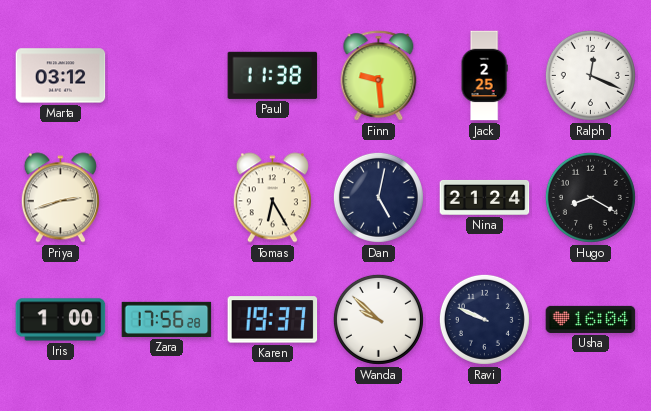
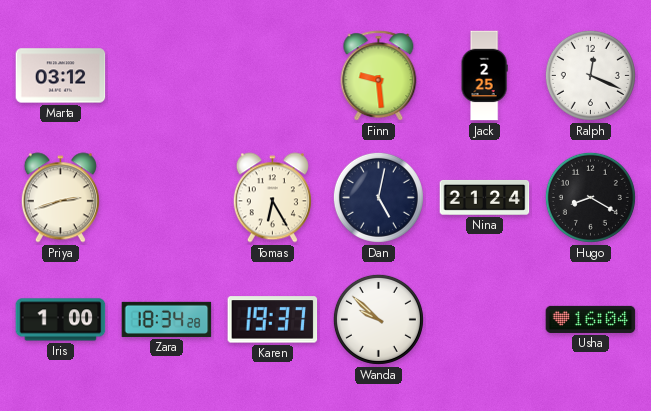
Paul: 11:38 -> none (273, 75)
Zara: 17:56 -> 18:34 (167, 319)
Ravi: 9:49 -> none (484, 319)
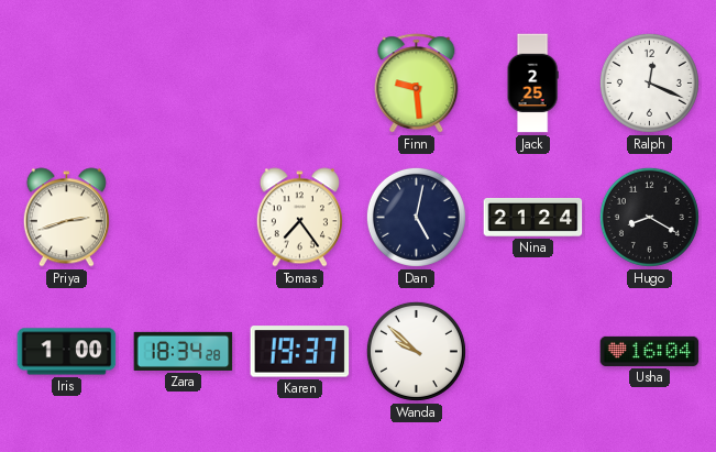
Marta: 03:12 -> none (61, 76)
Tomas: 6:25 -> 7:24 (299, 218)
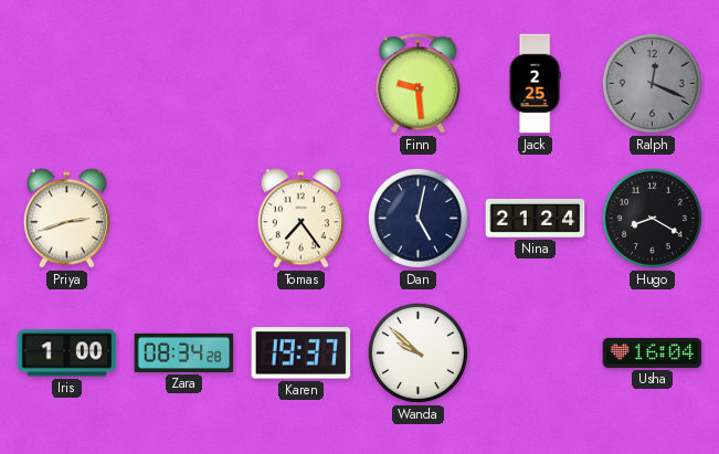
Ralph dial: white -> grey (652, 83)
Zara: 18:34 -> 08:34 (184, 352)
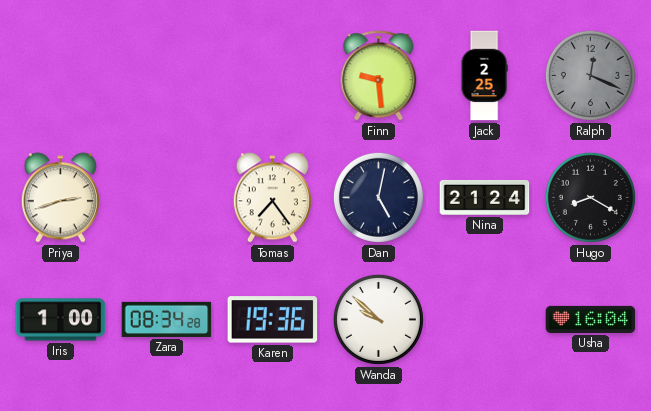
Karen: 19:37 -> 19:36 (273, 320)
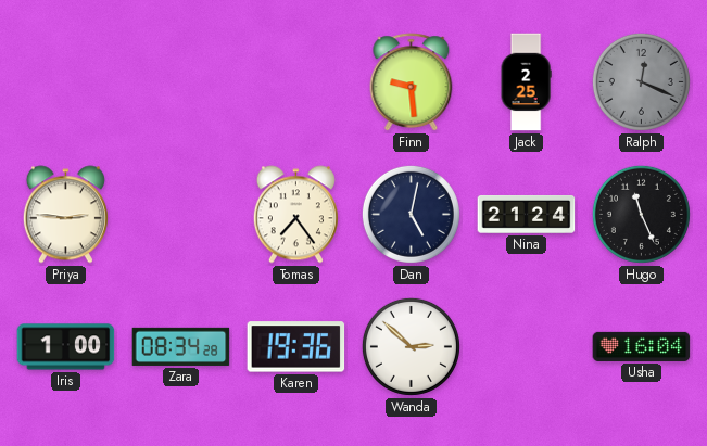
Priya: 2:42 -> 2:46 (65, 215)
Hugo: 8:20 -> 11:26 (641, 214)
Wanda: 9:52 -> 2:52 (411, 346)
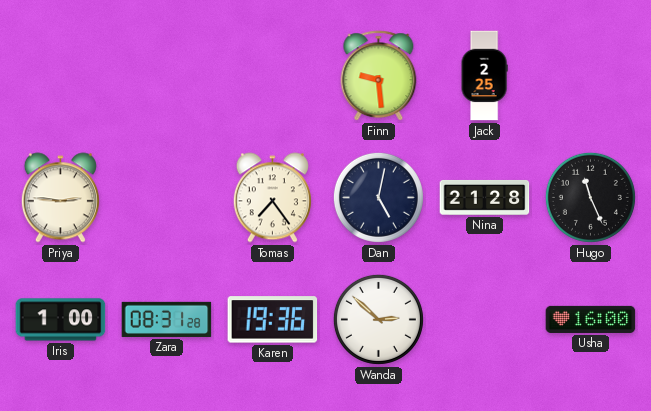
Ralph: 12:19 -> none (641, 81)
Nina: 21:24 -> 21:28 (485, 197)
Zara: 08:34 -> 08:31 (167, 319)
Usha: 16:04 -> 16:00 (591, 319)
